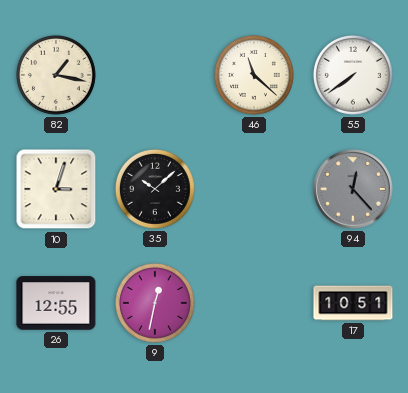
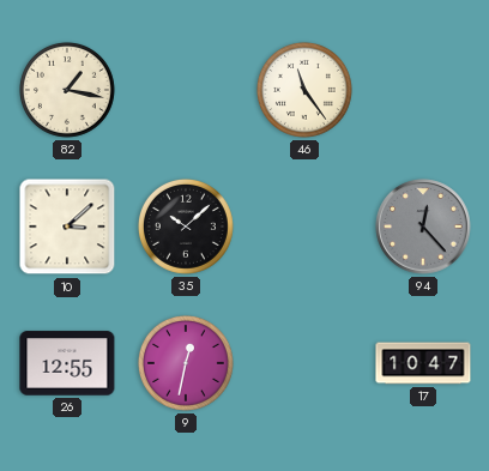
46: 11:22 -> 11:24 (304, 90)
55: 7:39 -> none (353, 75)
10: 3:03 -> 3:08 (67, 227)
17: 10:51 -> 10:47 (423, 363)
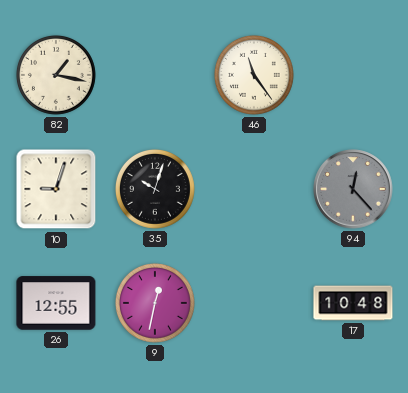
10: 3:08 -> 9:03 (56, 189)
35: 10:08 -> 10:03 (155, 189)
17: 10:47 -> 10:48 (353, 303)
